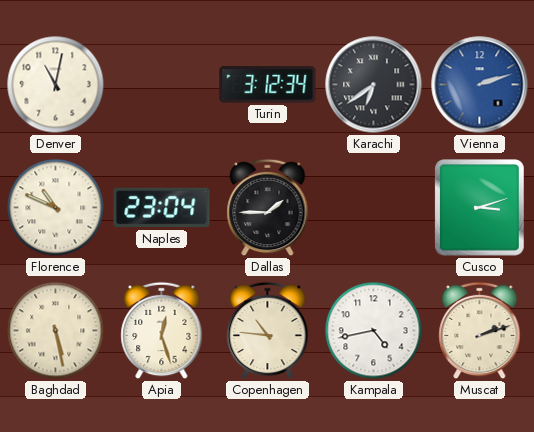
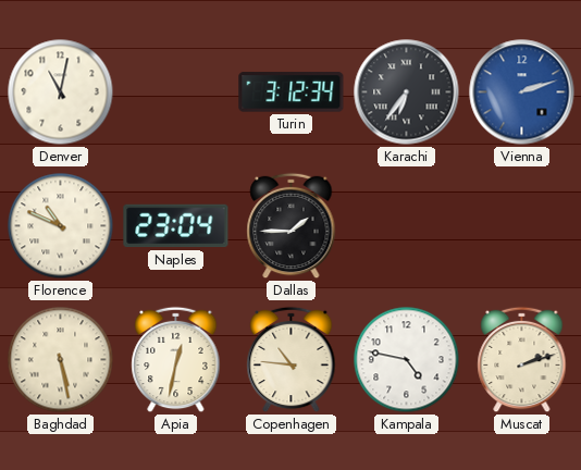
Karachi: 6:39 -> 6:36 (407, 92)
Cusco: 3:12 -> none (480, 208)
Apia: 12:27 -> 12:32 (176, 360)
Kampala: 4:43 -> 4:47 (407, 360)
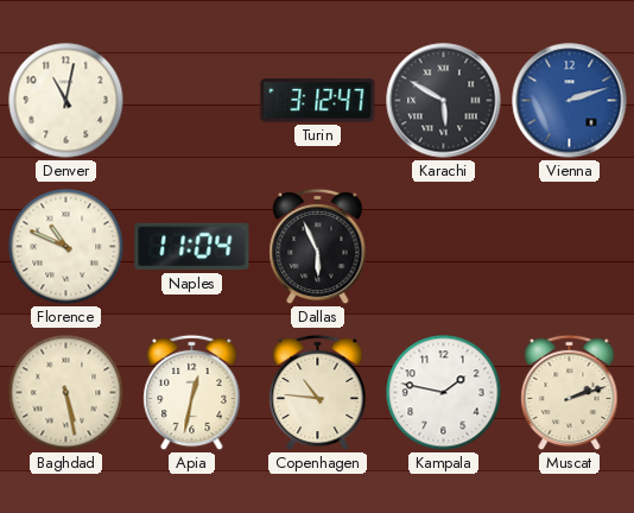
Turin: 3:12:34 -> 3:12:47 (318, 101)
Karachi: 6:36 -> 5:50 (444, 101)
Naples: 23:04 -> 11:04 (192, 247)
Dallas: 1:45 -> 5:56 (318, 247)
Kampala: 4:47 -> 1:47 (444, 393)
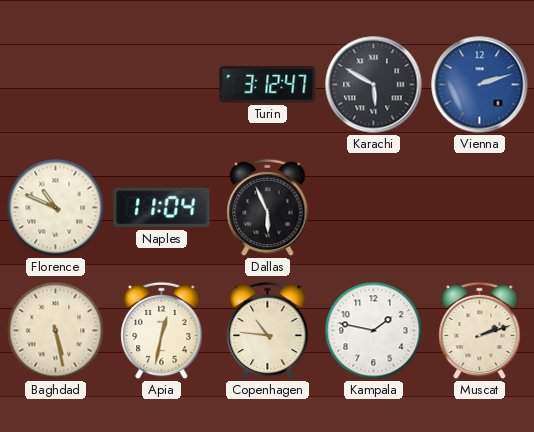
Denver: 11:02 -> none (66, 101)
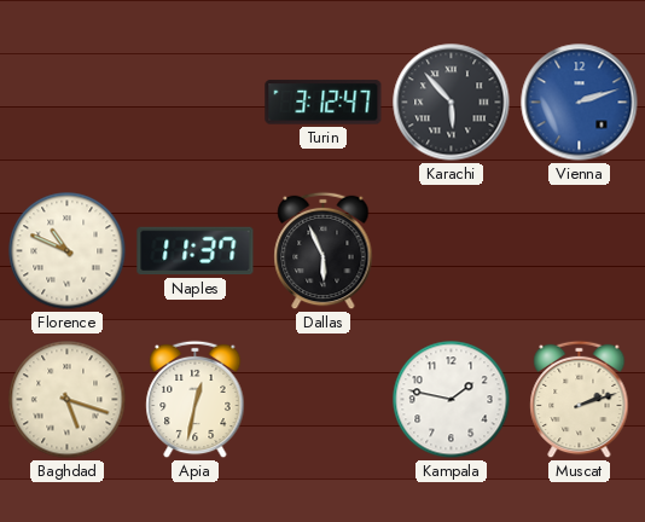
Karachi: 5:50 -> 5:53 (452, 103)
Naples: 11:04 -> 11:37 (196, 251)
Baghdad: 5:28 -> 5:18 (68, 400)
Copenhagen: 10:46 -> none (268, 331)
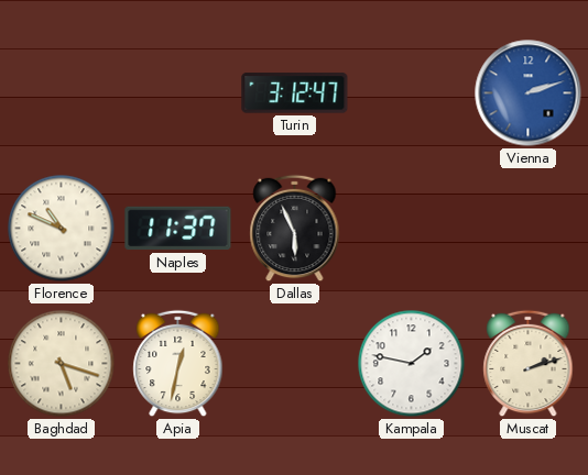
Karachi: 5:53 -> none (452, 103)
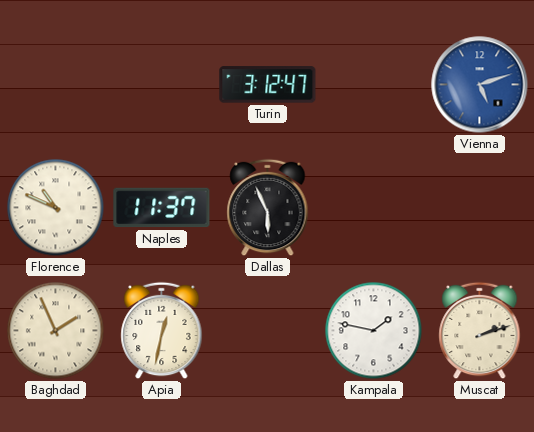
Vienna: 2:12 -> 5:12 (480, 85)
Baghdad: 5:18 -> 1:56 (56, 331)
